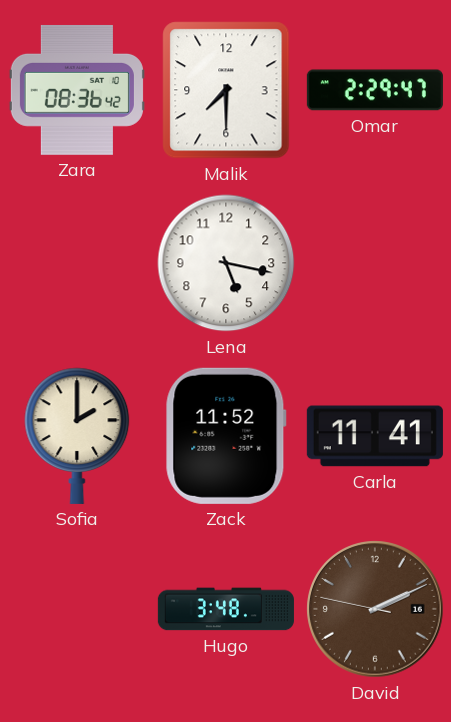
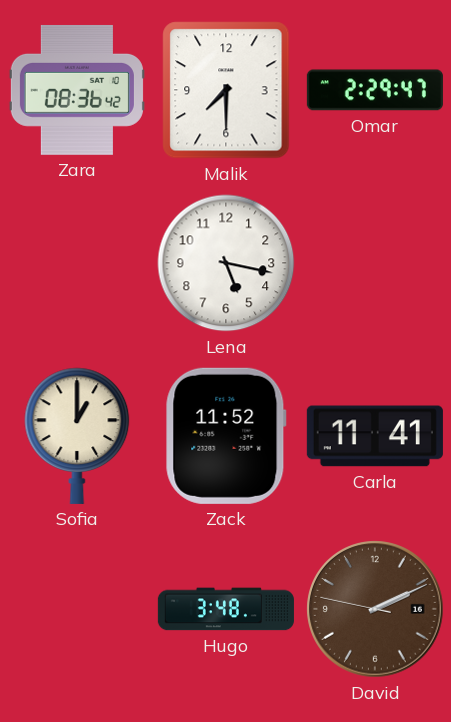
Sofia: 2:00 -> 1:00 (77, 436)
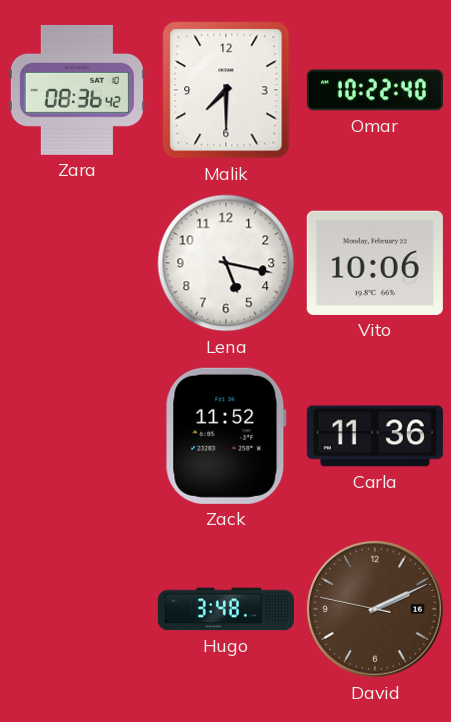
Omar: 2:29 -> 10:22 (375, 90)
Vito: none -> 10:06 (375, 263)
Sofia: 1:00 -> none (77, 436)
Carla: 11:41 -> 11:36 (375, 436)
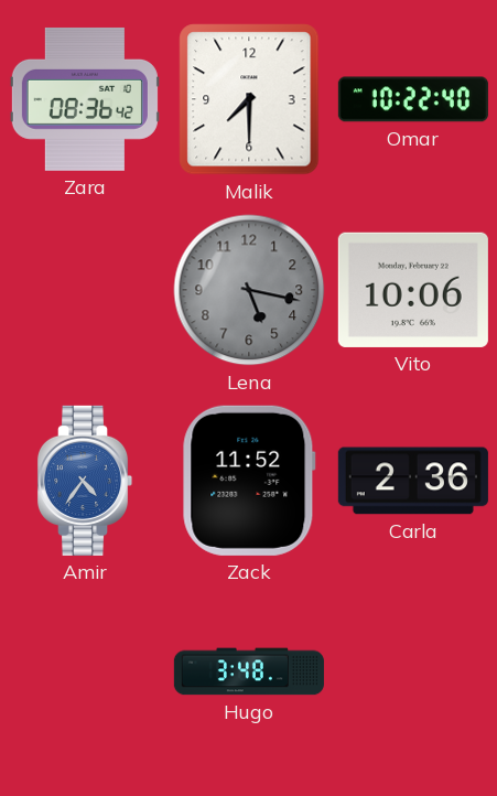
Lena dial: white -> grey (249, 290)
Amir: none -> 4:36 (85, 481)
Carla: 11:36 -> 2:36 (413, 481)
David: 2:10 -> none (375, 609)
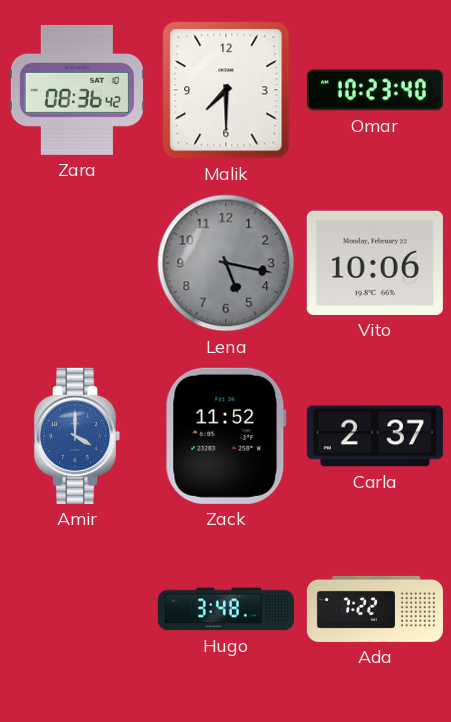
Omar: 10:22 -> 10:23 (375, 90)
Amir: 4:36 -> 4:00 (77, 436)
Carla: 2:36 -> 2:37 (375, 436)
Ada: none -> 7:22 (375, 609)
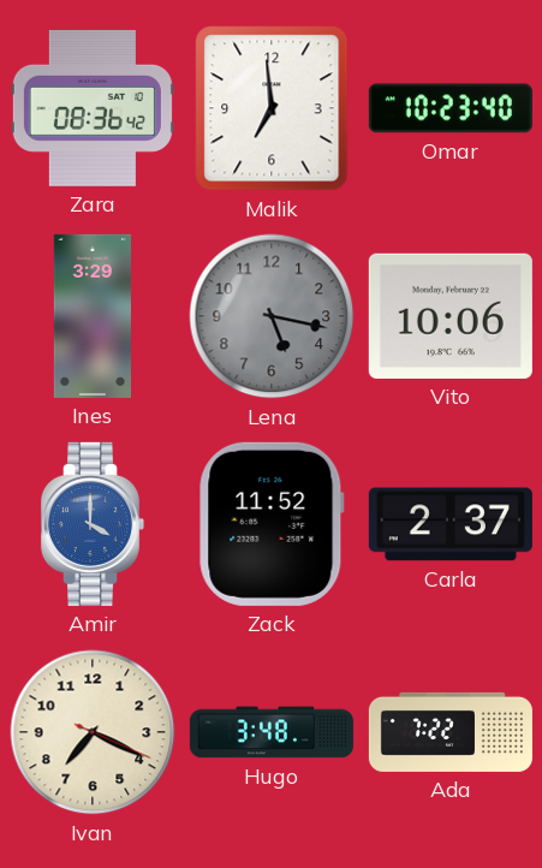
Malik: 7:30 -> 6:59 (272, 108)
Ines: none -> 3:29 (91, 316)
Ivan: none -> 7:19 (93, 732)
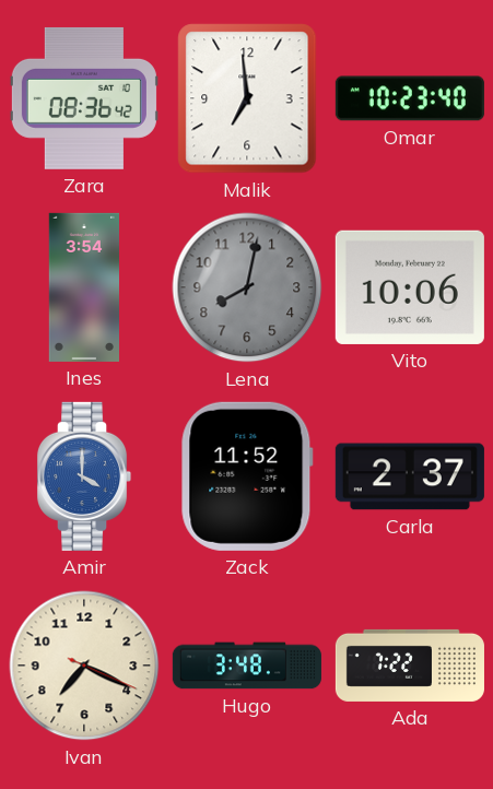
Ines: 3:29 -> 3:54 (83, 287)
Lena: 5:17 -> 8:02 (247, 287)
